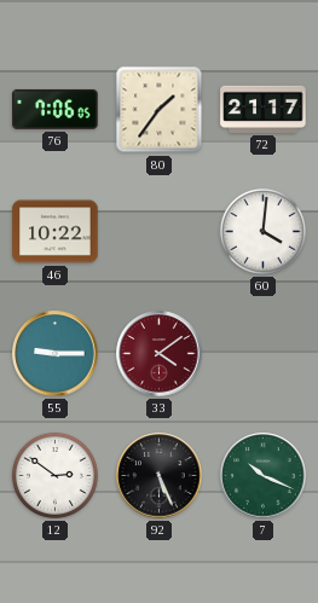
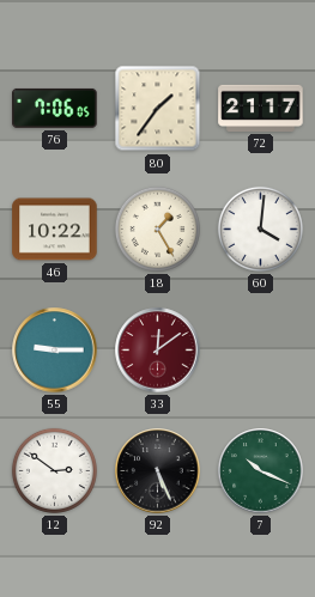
18: none -> 1:25 (157, 229)
33: 4:09 -> 12:09 (158, 351)
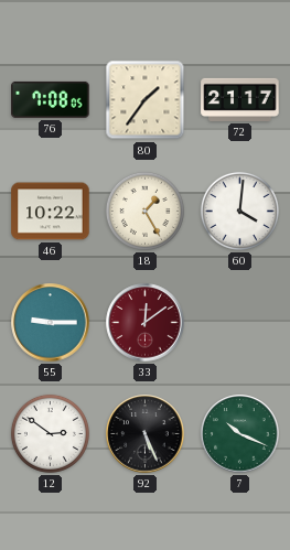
76: 7:06 -> 7:08 (51, 99)
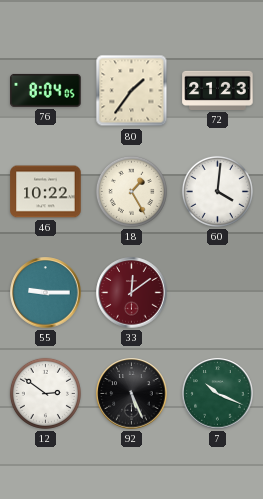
76: 7:08 -> 8:04 (46, 90)
72: 21:17 -> 21:23 (218, 90)
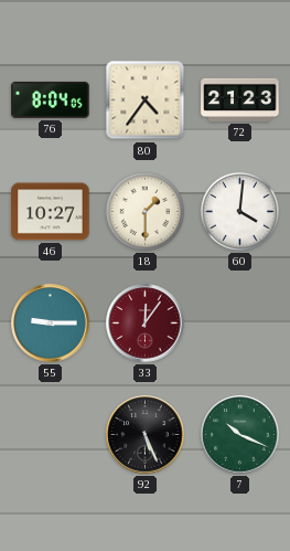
80: 1:36 -> 4:36 (146, 100)
46: 10:22 -> 10:27 (51, 212)
18: 1:25 -> 1:30 (144, 211)
33: 12:09 -> 12:06 (146, 324)
12: 2:51 -> none (45, 393)
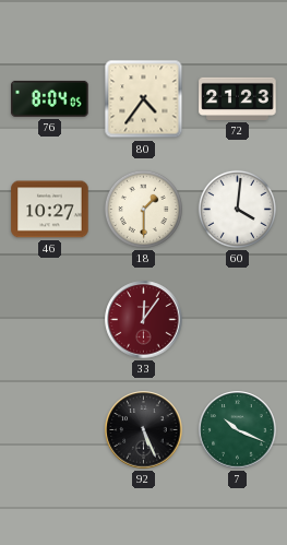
55: 9:15 -> none (51, 324)
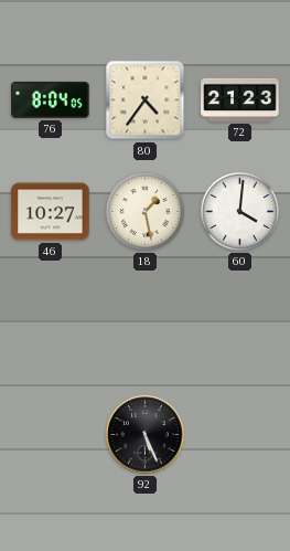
18: 1:30 -> 1:28 (144, 211)
33: 12:06 -> none (144, 320)
7: 10:19 -> none (238, 430)
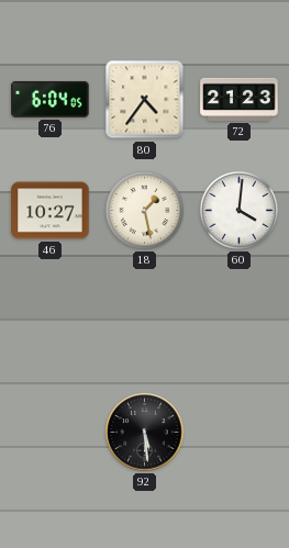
76: 8:04 -> 6:04 (51, 99)
92: 5:26 -> 5:29 (145, 433)
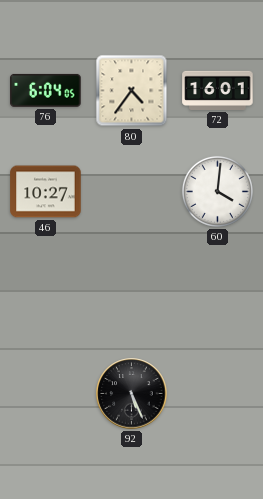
72: 21:23 -> 16:01 (218, 90)
18: 1:28 -> none (144, 210)
92: 5:29 -> 5:26 (132, 394)
